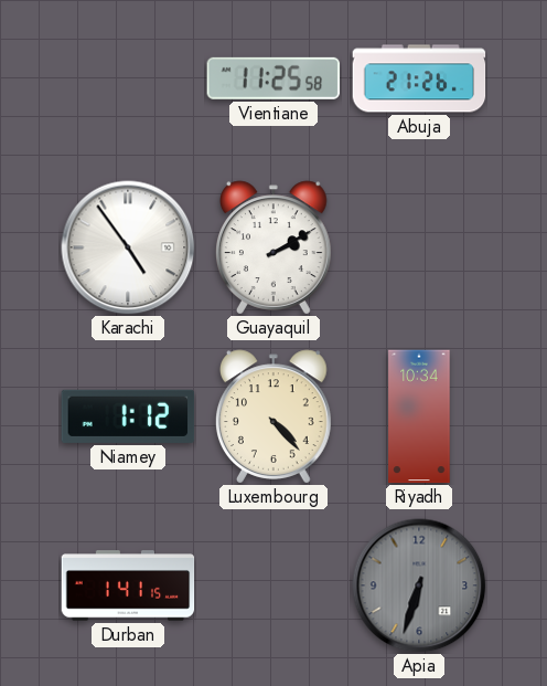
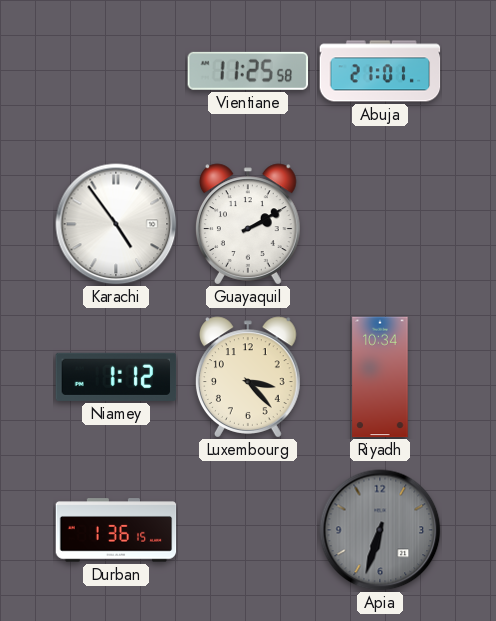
Abuja: 21:26 -> 21:01 (380, 71)
Luxembourg: 4:23 -> 3:23 (248, 377)
Durban: 1:41 -> 1:36 (116, 530)
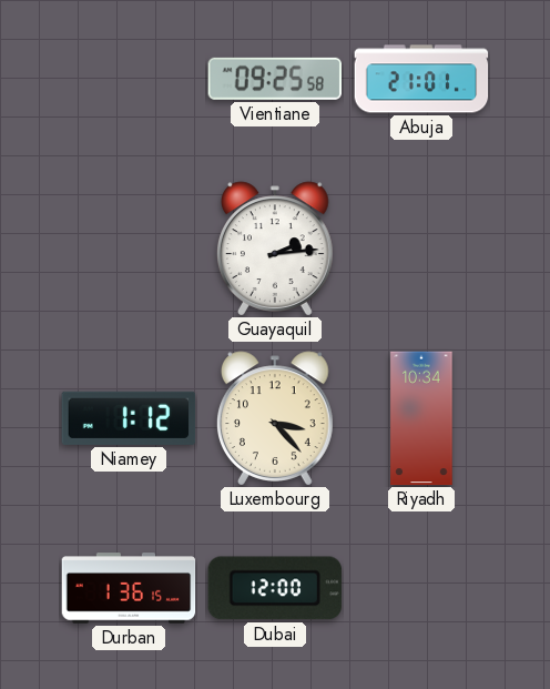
Vientiane: 11:25 -> 09:25 (274, 79)
Karachi: 4:54 -> none (116, 224)
Guayaquil: 2:10 -> 2:14 (275, 249)
Dubai: none -> 12:00 (275, 588)
Apia: 6:33 -> none (380, 530)
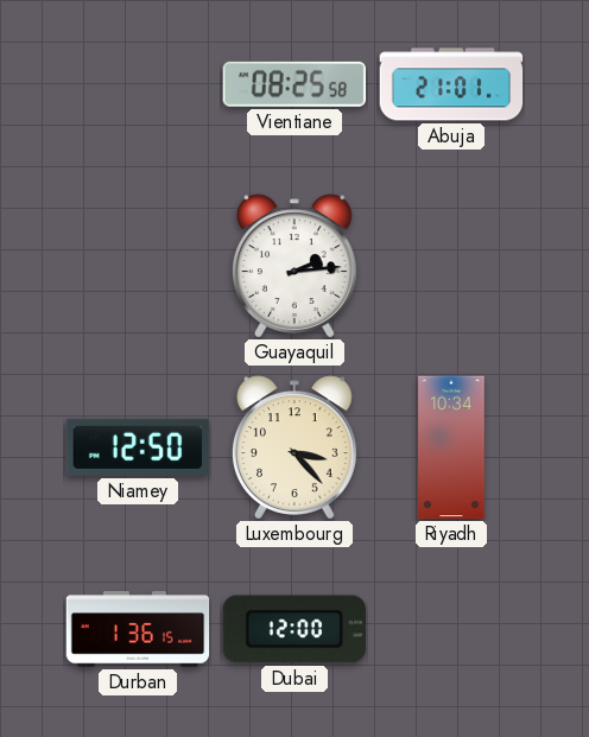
Vientiane: 09:25 -> 08:25 (293, 84)
Niamey: 1:12 -> 12:50 (138, 447)
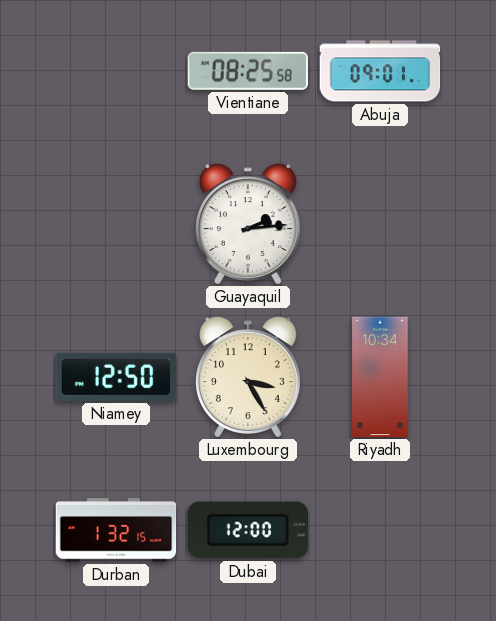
Abuja: 21:01 -> 09:01 (380, 71)
Luxembourg: 3:23 -> 3:25 (248, 377)
Durban: 1:36 -> 1:32 (116, 530)
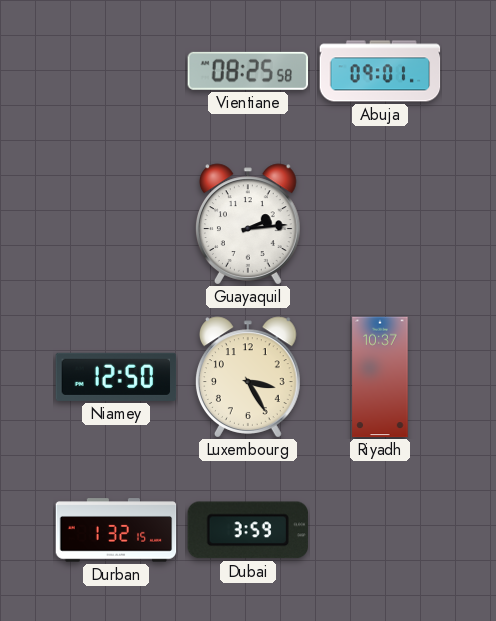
Riyadh: 10:34 -> 10:37 (380, 377)
Dubai: 12:00 -> 3:59 (248, 530)
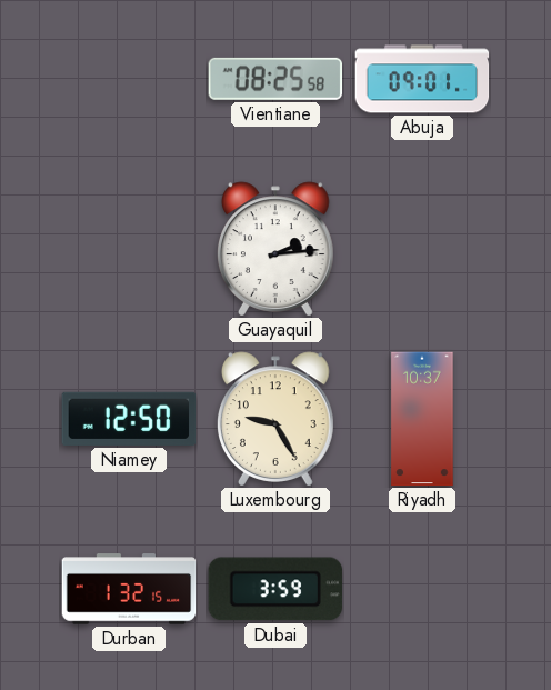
Luxembourg: 3:25 -> 9:25 (275, 419)
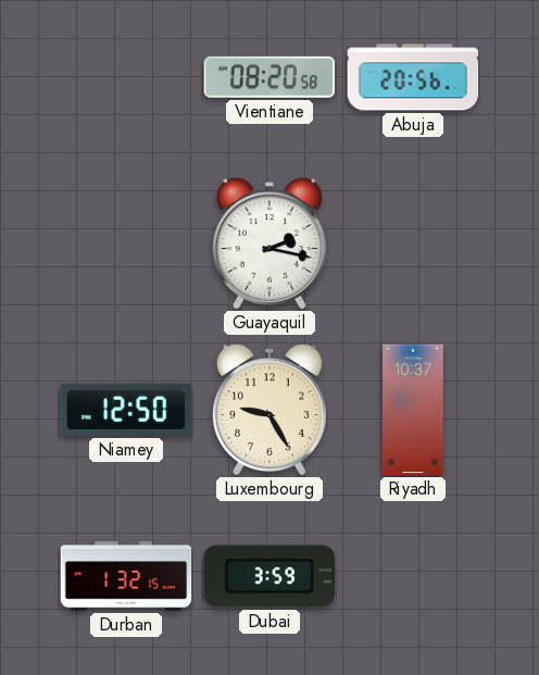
Vientiane: 08:25 -> 08:20 (268, 77)
Abuja: 09:01 -> 20:56 (413, 77)
Guayaquil: 2:14 -> 2:17 (269, 243)
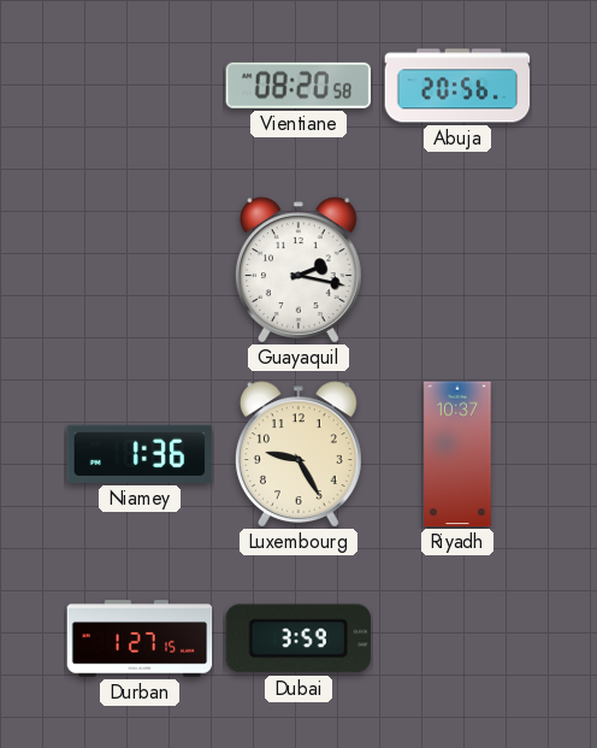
Niamey: 12:50 -> 1:36 (140, 454)
Durban: 1:32 -> 1:27 (140, 638)
